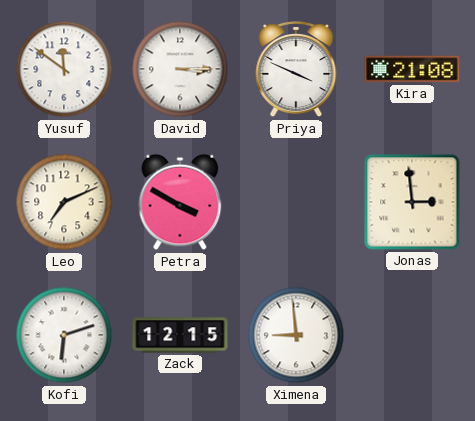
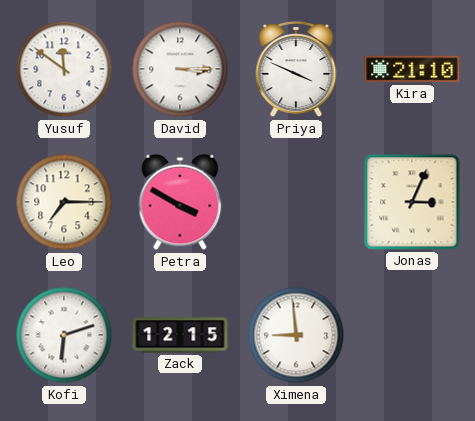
Kira: 21:08 -> 21:10 (412, 69)
Leo: 7:11 -> 7:15 (64, 202)
Jonas: 2:59 -> 3:04 (412, 202)
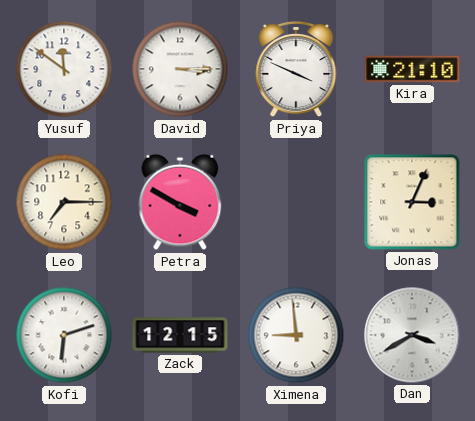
Dan: none -> 3:40 (412, 335)
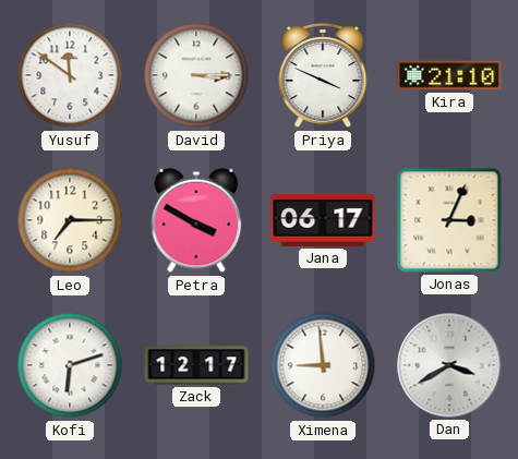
Jana: none -> 06:17 (323, 220)
Zack: 12:15 -> 12:17 (196, 365)
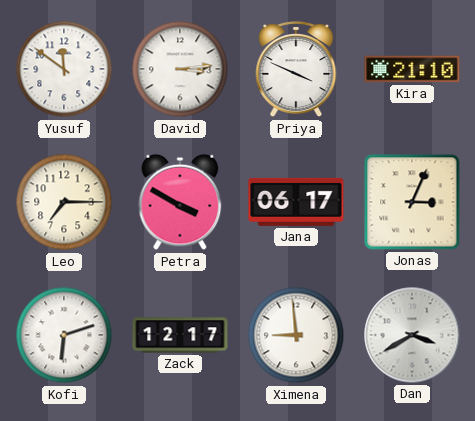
David: 3:15 -> 3:14 (180, 69)
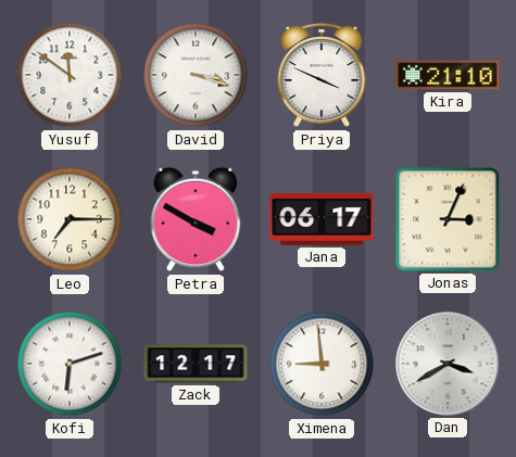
David: 3:14 -> 3:18 (196, 75)
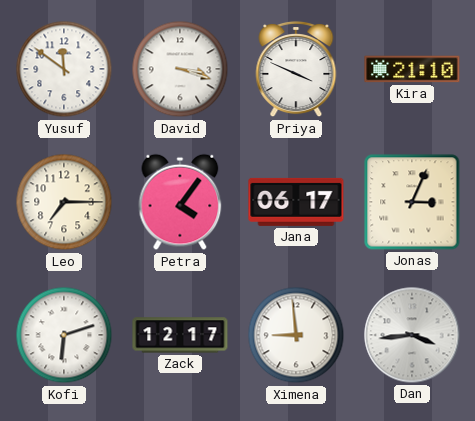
Petra: 3:50 -> 4:06 (180, 202)
Dan: 3:40 -> 3:44 (412, 335)
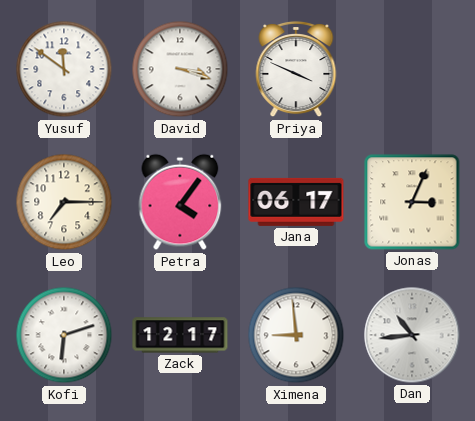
Kira: 21:10 -> none (412, 69)
Dan: 3:44 -> 10:44 (412, 335)
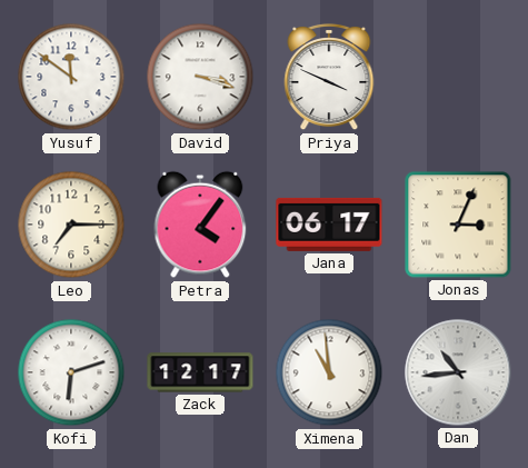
Ximena: 8:59 -> 10:59 (329, 372)
